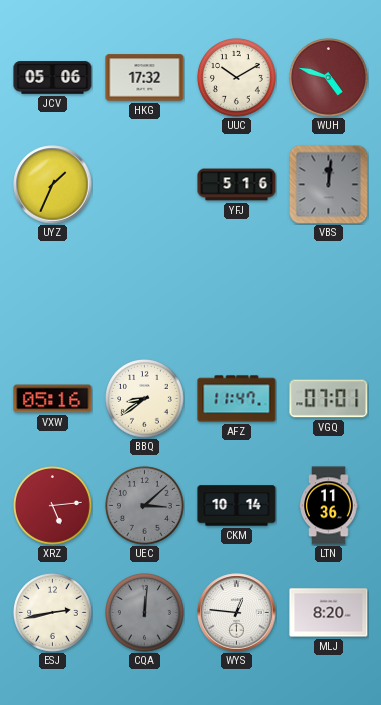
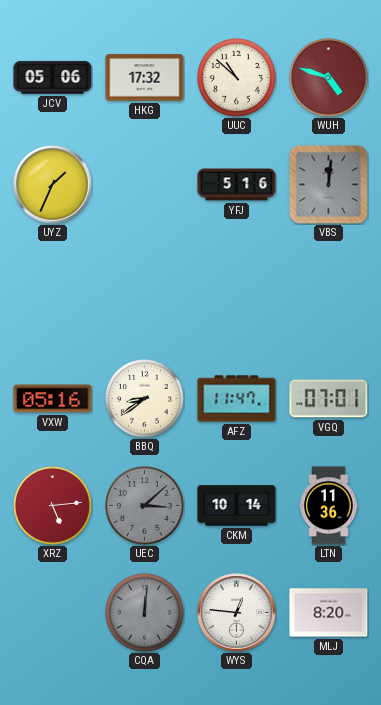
UUC: 10:10 -> 10:52 (237, 78)
ESJ: 2:43 -> none (53, 613)
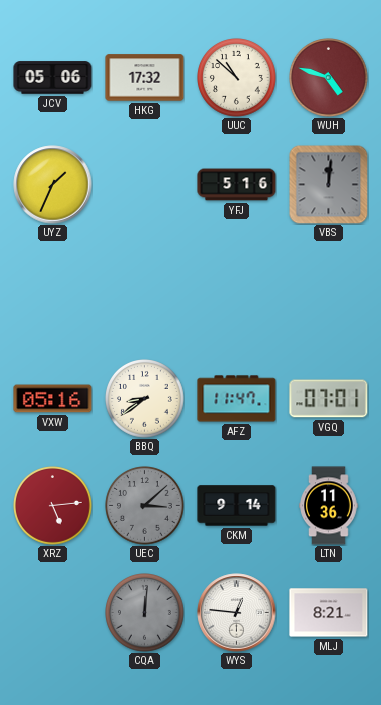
CKM: 10:14 -> 9:14 (237, 506)
MLJ: 8:20 -> 8:21 (329, 613)
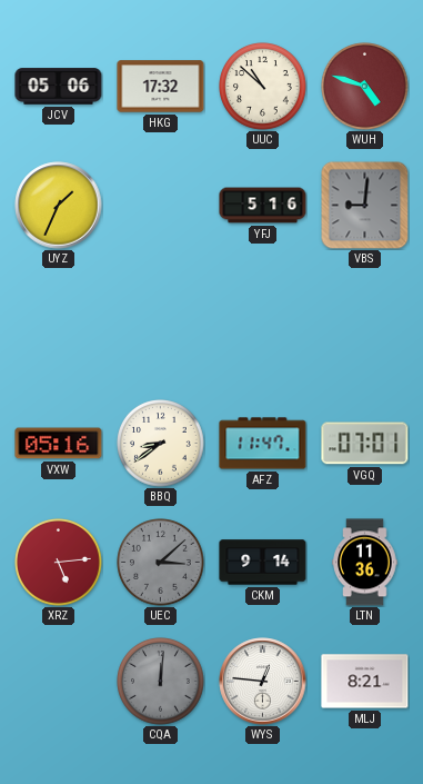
VBS: 12:01 -> 9:01 (364, 205)
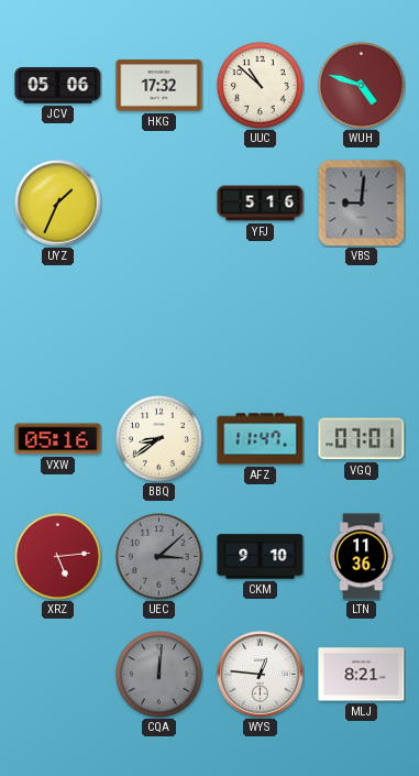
CKM: 9:14 -> 9:10 (261, 557)
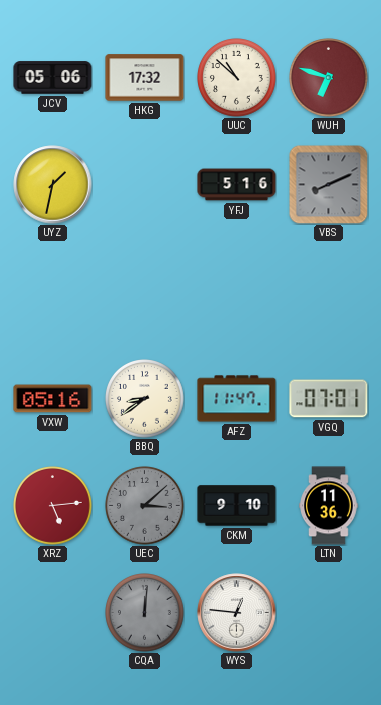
WUH: 4:48 -> 6:48 (329, 78)
UYZ: 1:34 -> 1:32 (53, 185)
VBS: 9:01 -> 8:11 (328, 184)
MLJ: 8:21 -> none (362, 675)
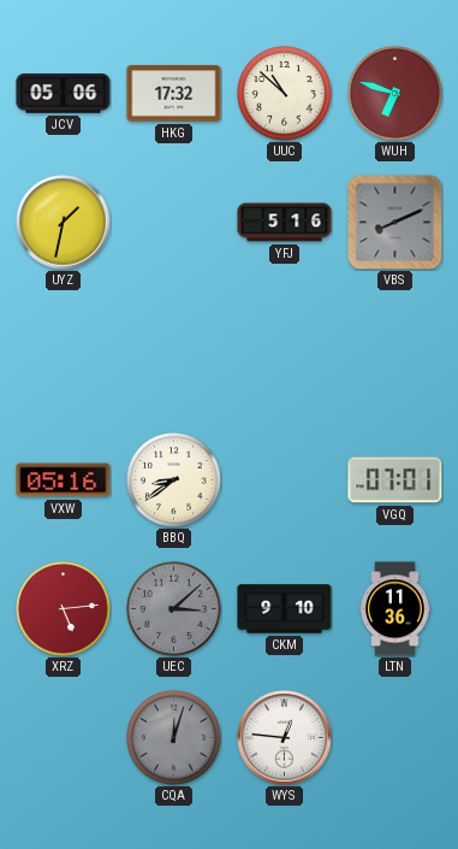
AFZ: 11:47 -> none (237, 399)
CQA: 12:01 -> 12:03 (174, 738)
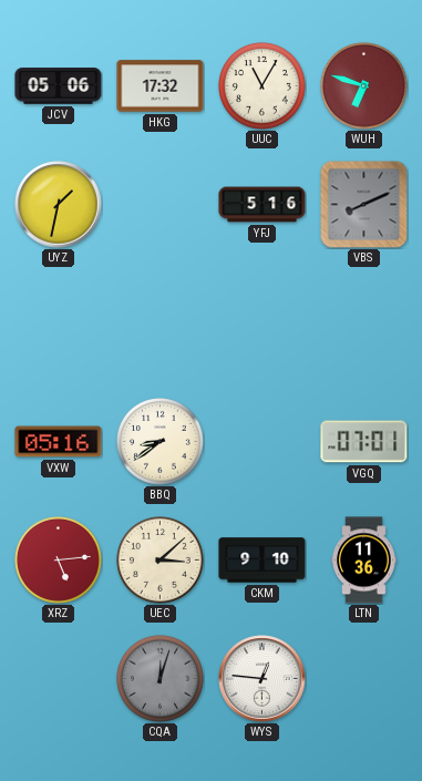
UUC: 10:52 -> 11:05 (263, 86)
UEC dial: grey -> cream (161, 561)
